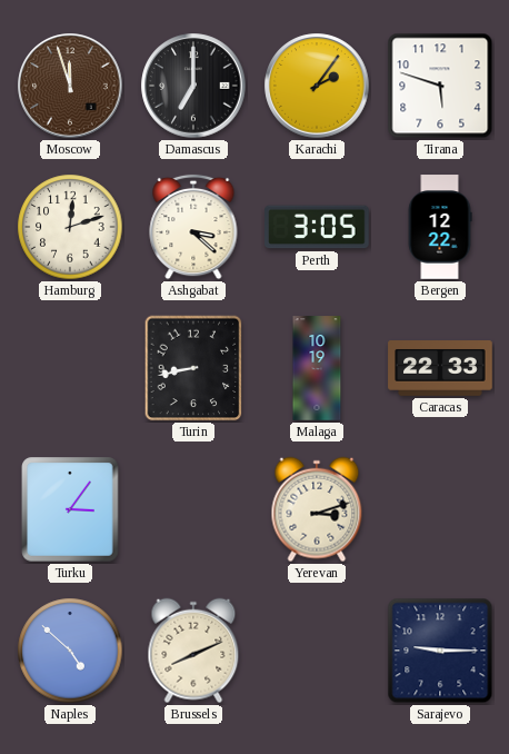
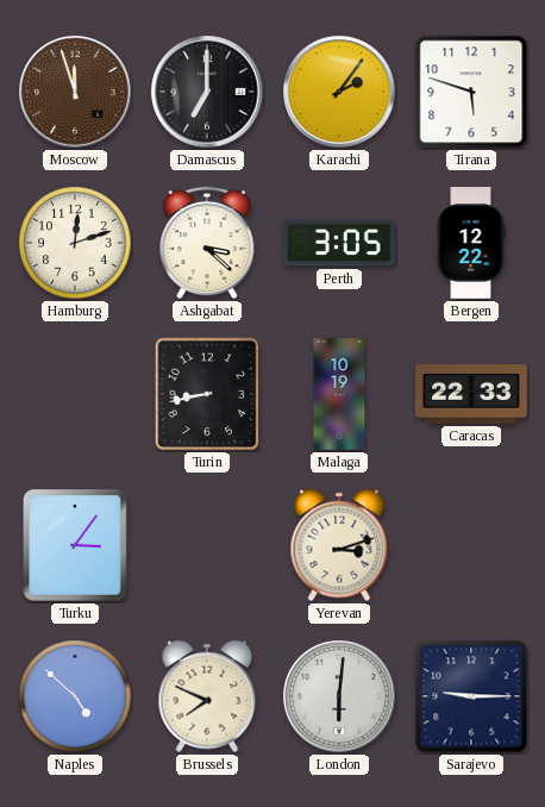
Brussels: 8:11 -> 7:49 (207, 696)
London: none -> 6:01 (339, 696)
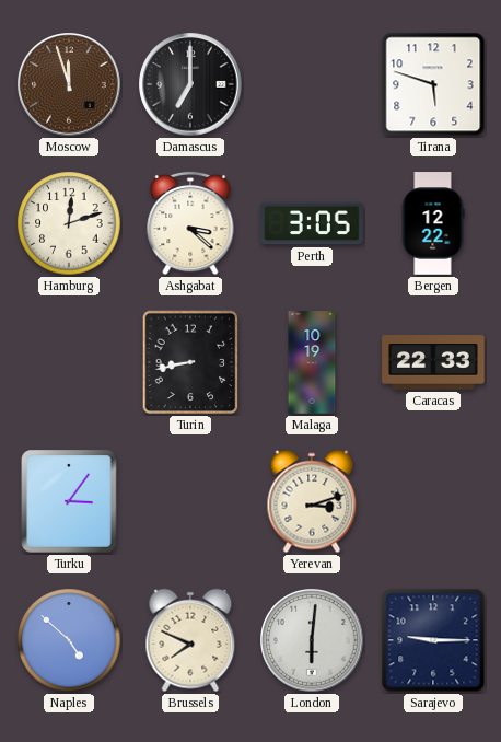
Karachi: 2:06 -> none (339, 92)
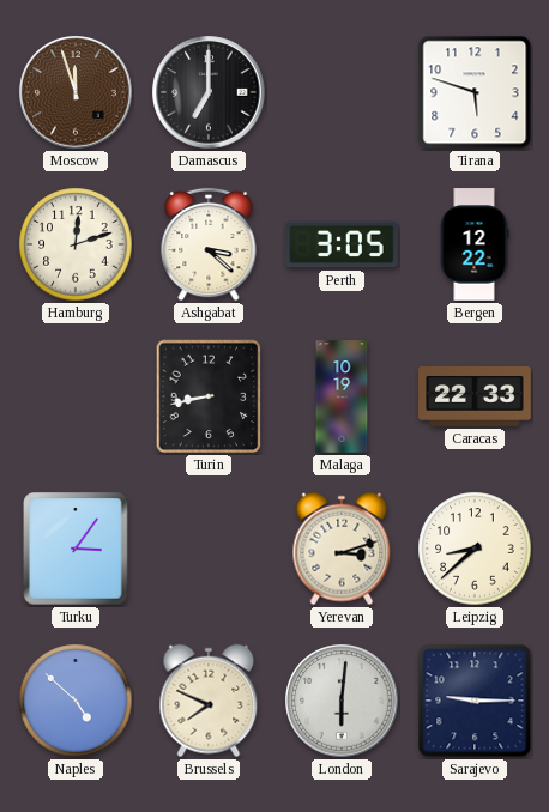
Leipzig: none -> 8:38 (475, 549)
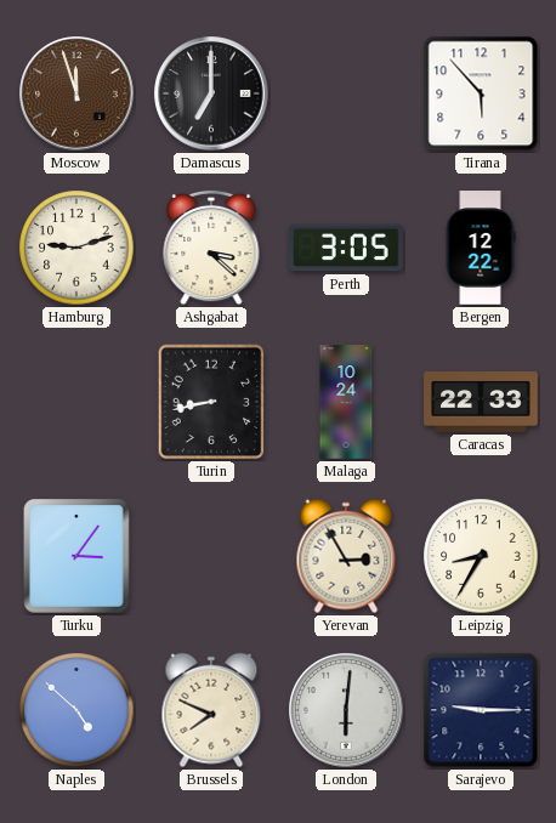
Tirana: 5:48 -> 5:53 (481, 93)
Hamburg: 12:12 -> 9:12 (76, 248)
Malaga: 10:19 -> 10:24 (346, 402)
Yerevan: 3:12 -> 2:55 (346, 556)
Leipzig: 8:38 -> 8:35 (481, 556)
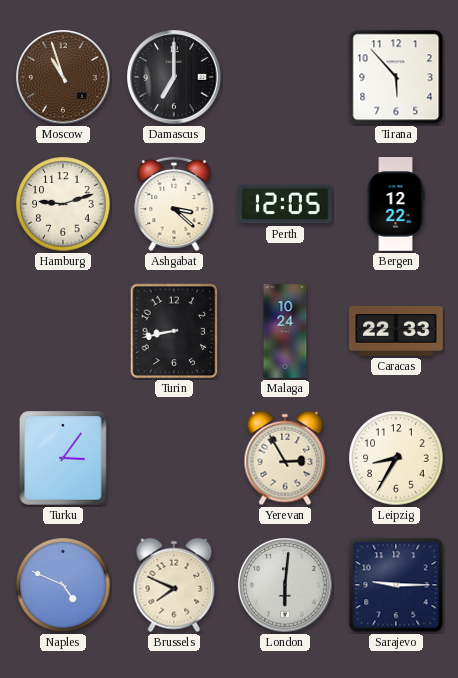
Moscow: 11:57 -> 10:57 (63, 77)
Perth: 3:05 -> 12:05 (286, 204)
Naples: 4:52 -> 4:49 (63, 585)
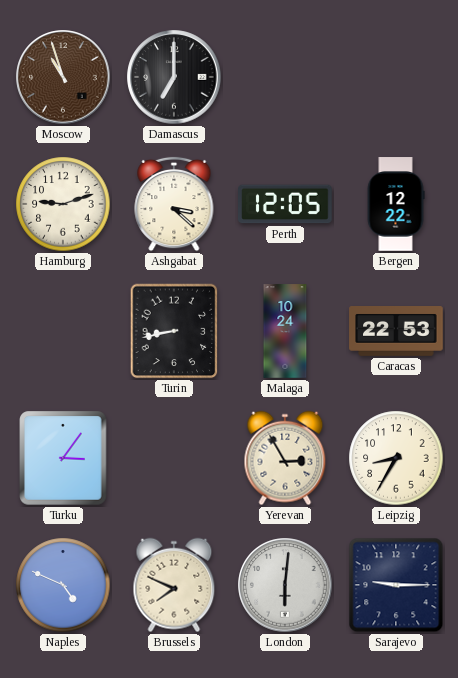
Tirana: 5:53 -> none (396, 77)
Caracas: 22:33 -> 22:53 (396, 332)
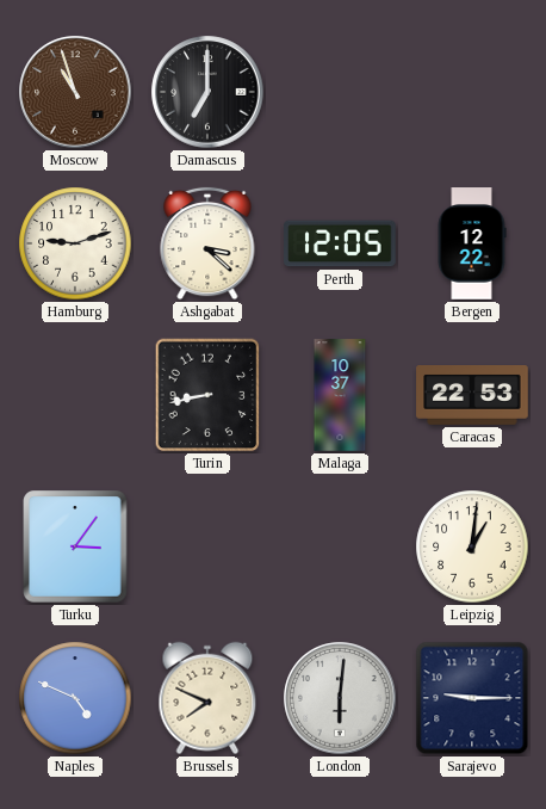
Malaga: 10:24 -> 10:37 (340, 395)
Yerevan: 2:55 -> none (285, 458)
Leipzig: 8:35 -> 1:01 (472, 546)
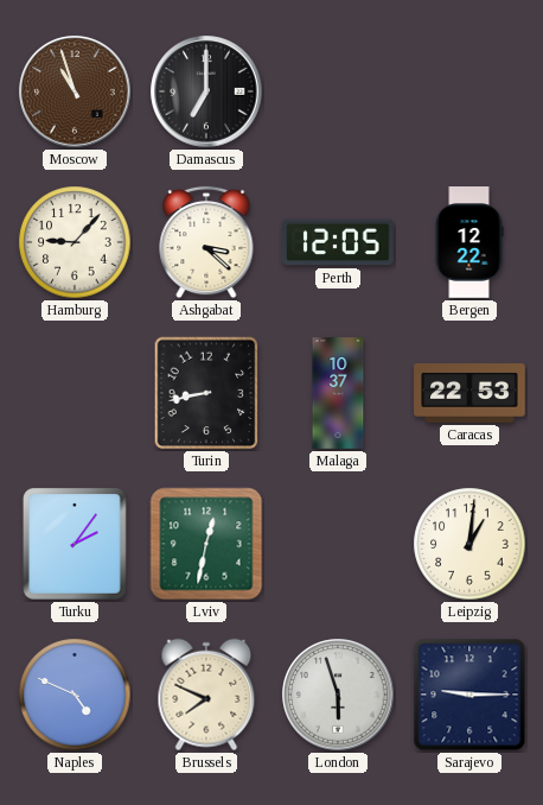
Hamburg: 9:12 -> 9:07 (75, 242)
Turku: 3:06 -> 2:06 (75, 544)
Lviv: none -> 12:32 (206, 544)
London: 6:01 -> 5:57 (338, 695)
